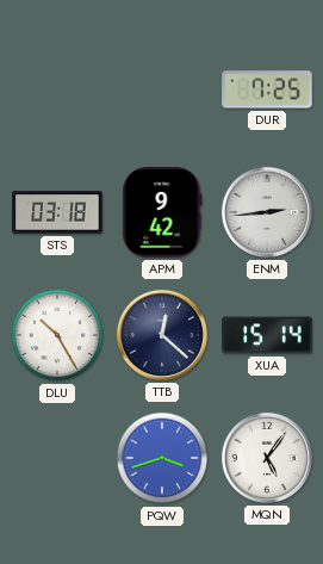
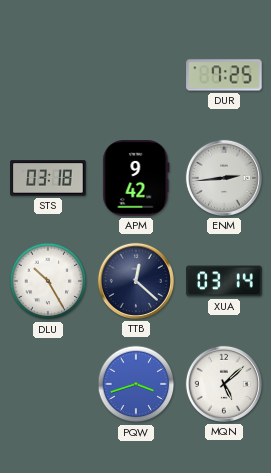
XUA: 15:14 -> 03:14 (224, 281)
MQN: 5:06 -> 5:08 (224, 384)
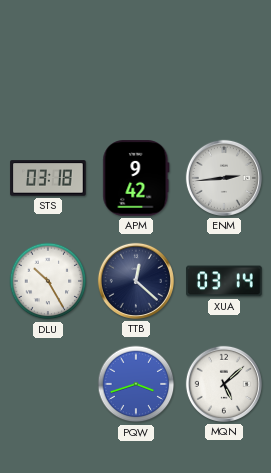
DUR: 7:25 -> none (224, 75)
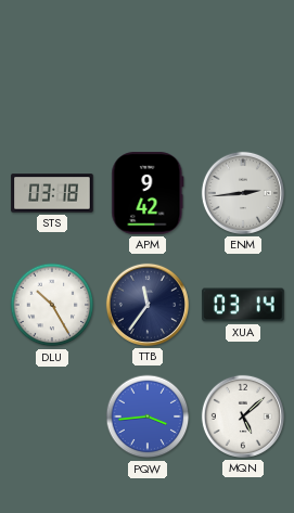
TTB: 12:22 -> 11:36 (148, 305)
PQW: 3:42 -> 3:44 (148, 416)
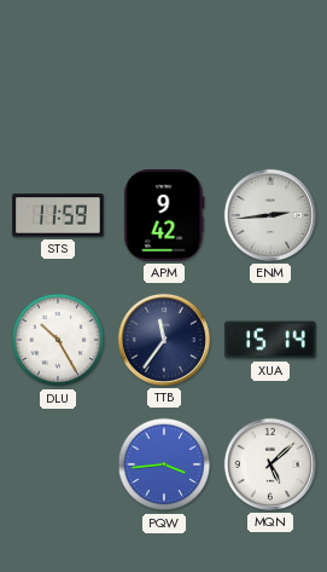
STS: 03:18 -> 11:59 (58, 215)
XUA: 03:14 -> 15:14 (270, 340)
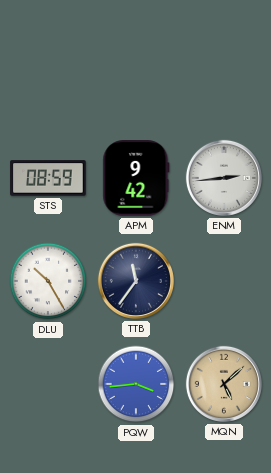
STS: 11:59 -> 08:59 (48, 178)
XUA: 15:14 -> none (270, 340)
MQN dial: white -> champagne (224, 384)
